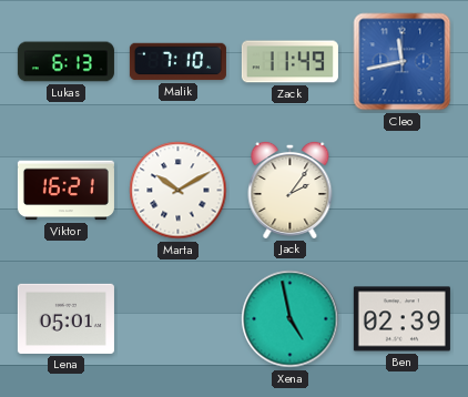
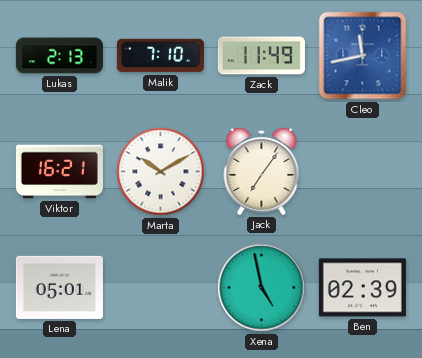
Lukas: 6:13 -> 2:13 (59, 56)
Jack: 2:06 -> 7:06 (262, 171)
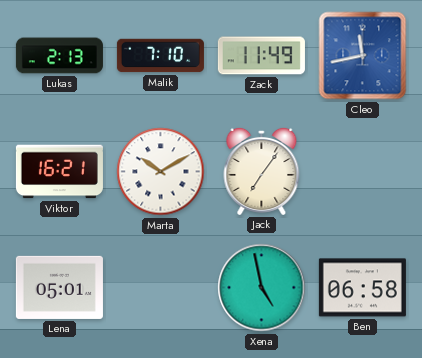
Ben: 02:39 -> 06:58 (362, 288)
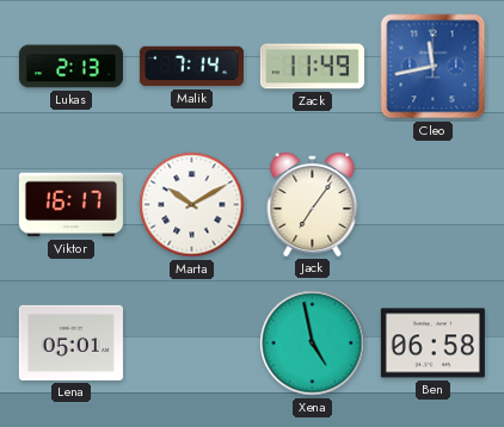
Malik: 7:10 -> 7:14 (191, 67)
Viktor: 16:21 -> 16:17 (70, 205)
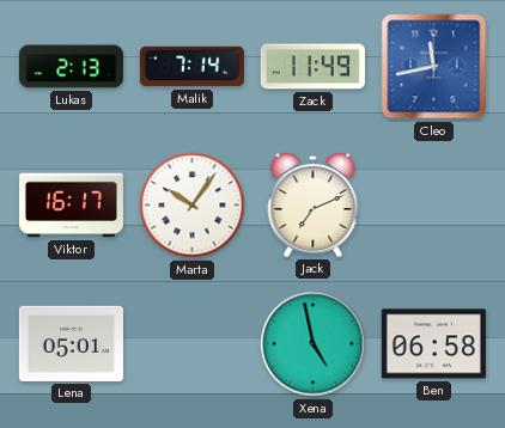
Marta: 10:10 -> 10:06 (193, 206)
Jack: 7:06 -> 7:11 (314, 204)
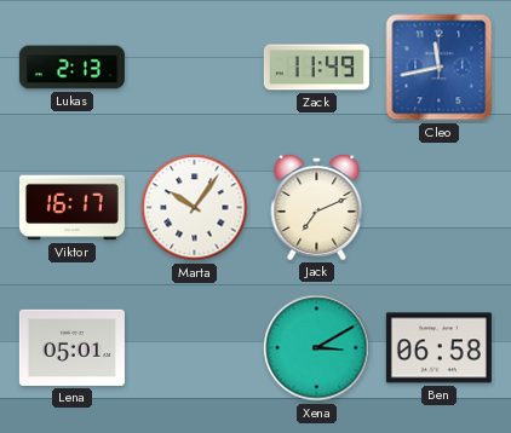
Malik: 7:14 -> none (191, 67)
Xena: 4:58 -> 3:10 (317, 348)
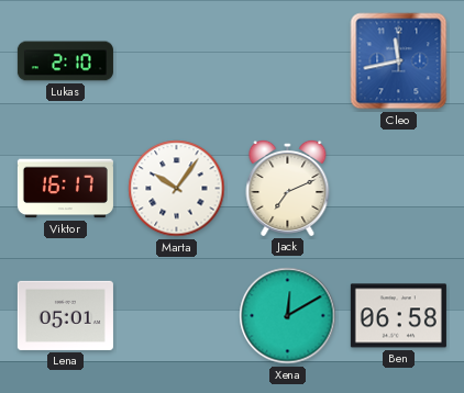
Lukas: 2:13 -> 2:10 (65, 61)
Zack: 11:49 -> none (316, 68)
Xena: 3:10 -> 12:10 (288, 316)
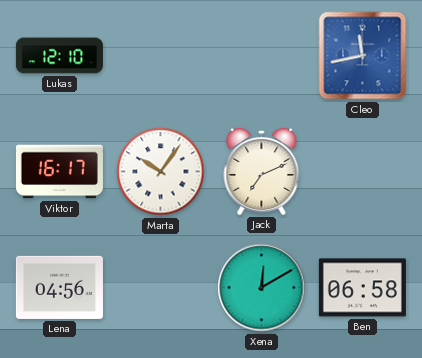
Lukas: 2:10 -> 12:10 (59, 56)
Lena: 05:01 -> 04:56 (59, 287)
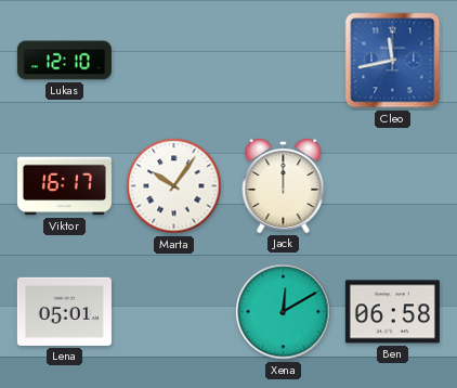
Jack: 7:11 -> 12:00 (284, 185)
Lena: 04:56 -> 05:01 (64, 311)
